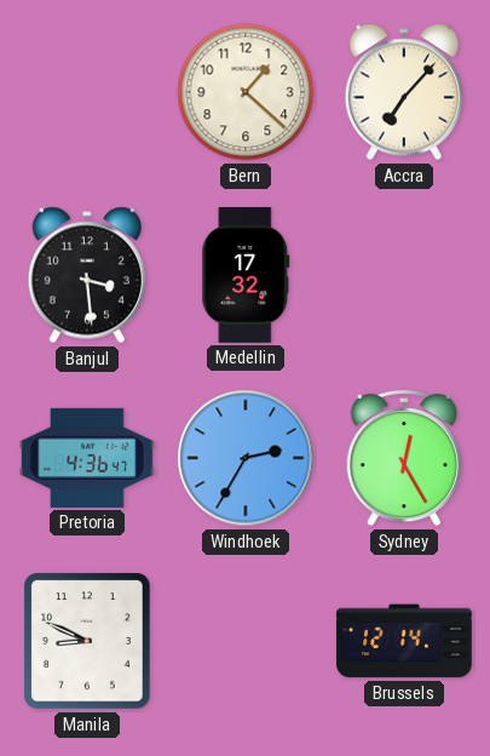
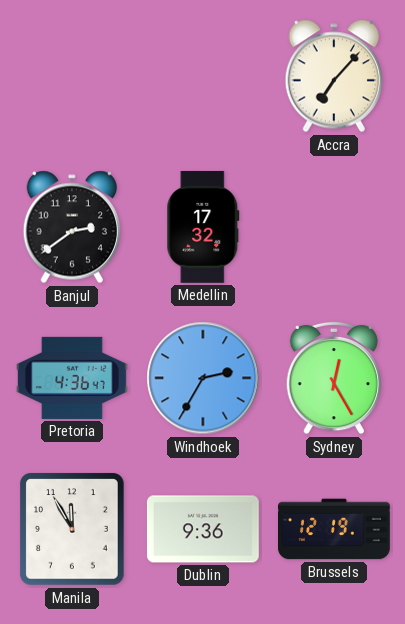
Bern: 1:22 -> none (246, 92)
Banjul: 3:29 -> 2:39 (71, 227)
Manila: 8:49 -> 11:55 (73, 529)
Dublin: none -> 9:36 (203, 529)
Brussels: 12:14 -> 12:19 (335, 529)
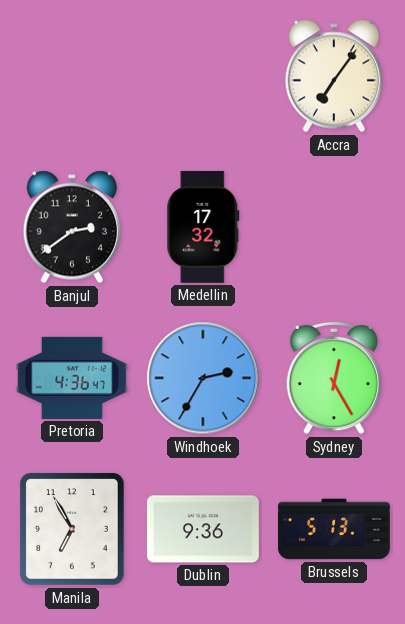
Accra: 7:07 -> 7:06 (333, 76)
Manila: 11:55 -> 6:55 (73, 529)
Brussels: 12:19 -> 5:13 (335, 529)
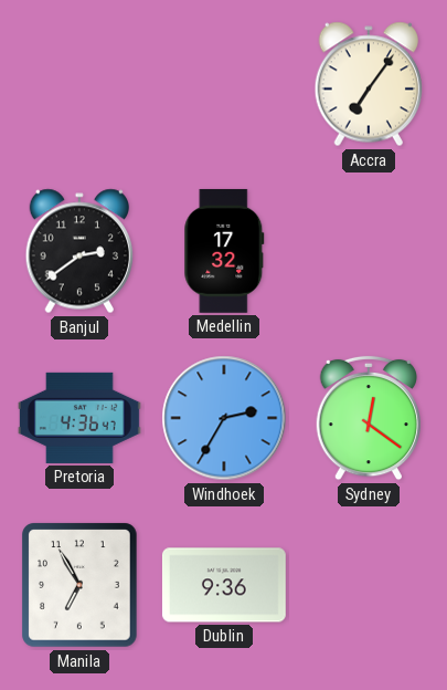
Sydney: 12:25 -> 12:21 (368, 418)
Brussels: 5:13 -> none (335, 529)
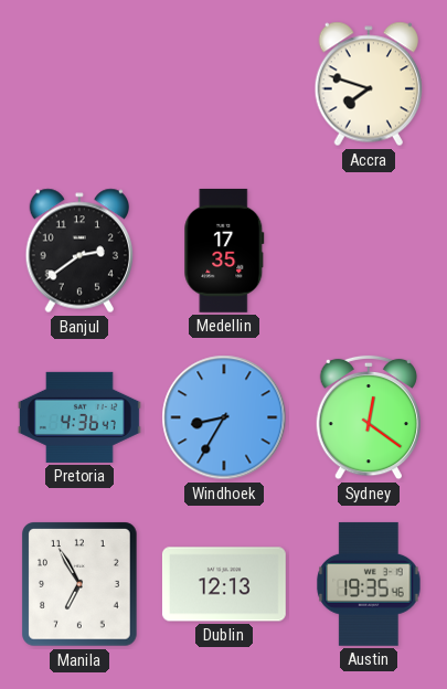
Accra: 7:06 -> 7:48 (368, 84)
Medellin: 17:32 -> 17:35 (224, 251)
Windhoek: 2:35 -> 8:35 (224, 417)
Dublin: 9:36 -> 12:13 (224, 584)
Austin: none -> 19:35 (369, 584)
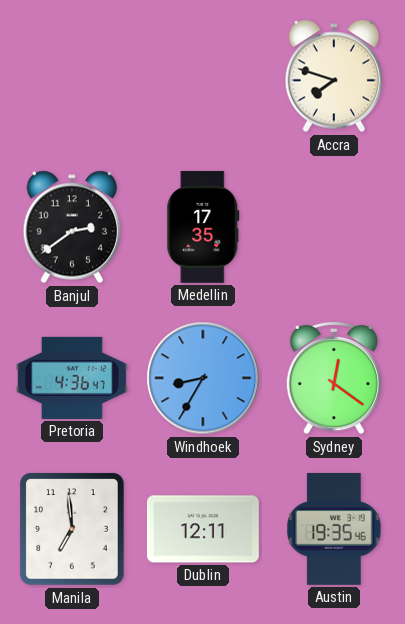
Manila: 6:55 -> 6:59 (73, 529)
Dublin: 12:13 -> 12:11 (203, 529)
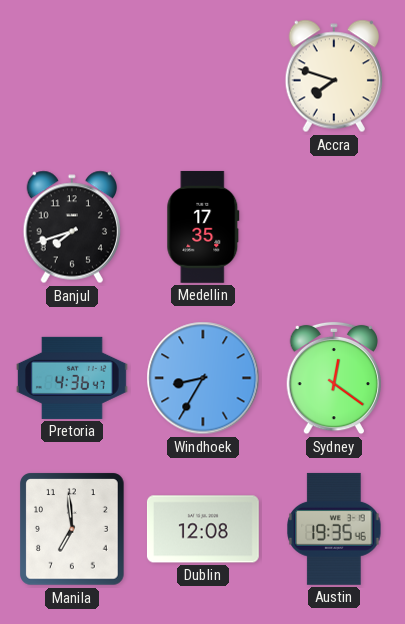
Banjul: 2:39 -> 7:42 (71, 227)
Dublin: 12:11 -> 12:08 (203, 529)
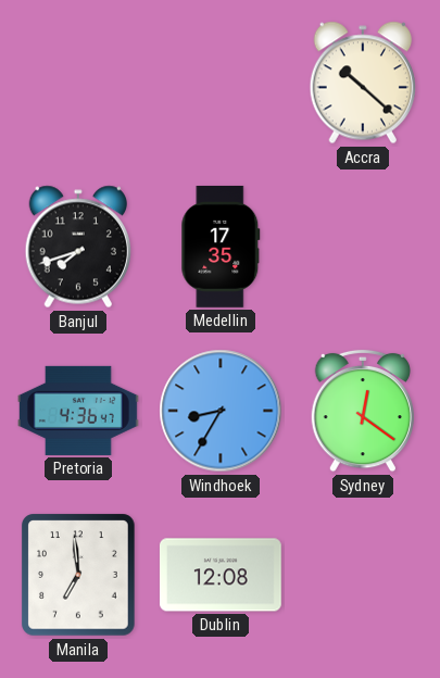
Accra: 7:48 -> 10:22 (362, 83)
Austin: 19:35 -> none (334, 529)
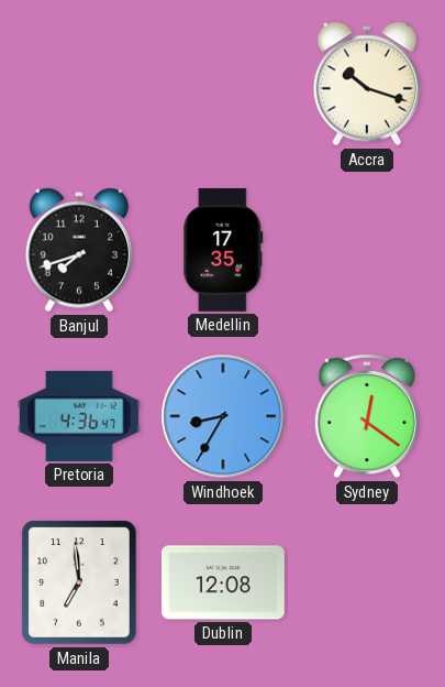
Accra: 10:22 -> 10:18 (366, 84)
